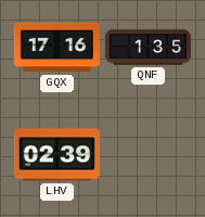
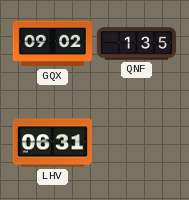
GQX: 17:16 -> 09:02 (52, 44)
LHV: 02:39 -> 06:31 (52, 143)
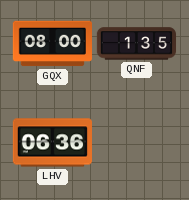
GQX: 09:02 -> 08:00 (52, 44)
LHV: 06:31 -> 06:36 (52, 143)
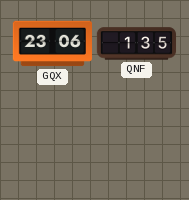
GQX: 08:00 -> 23:06 (52, 44)
LHV: 06:36 -> none (52, 143)
